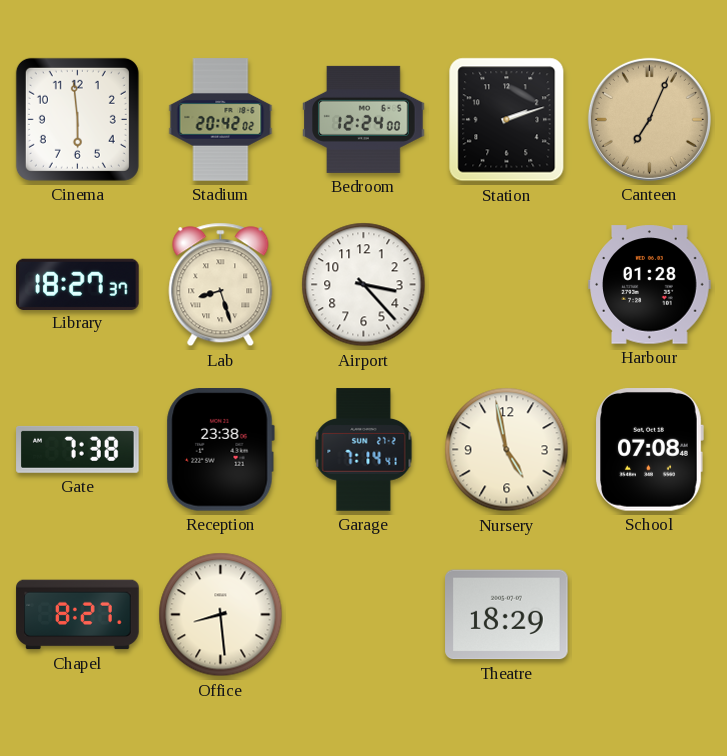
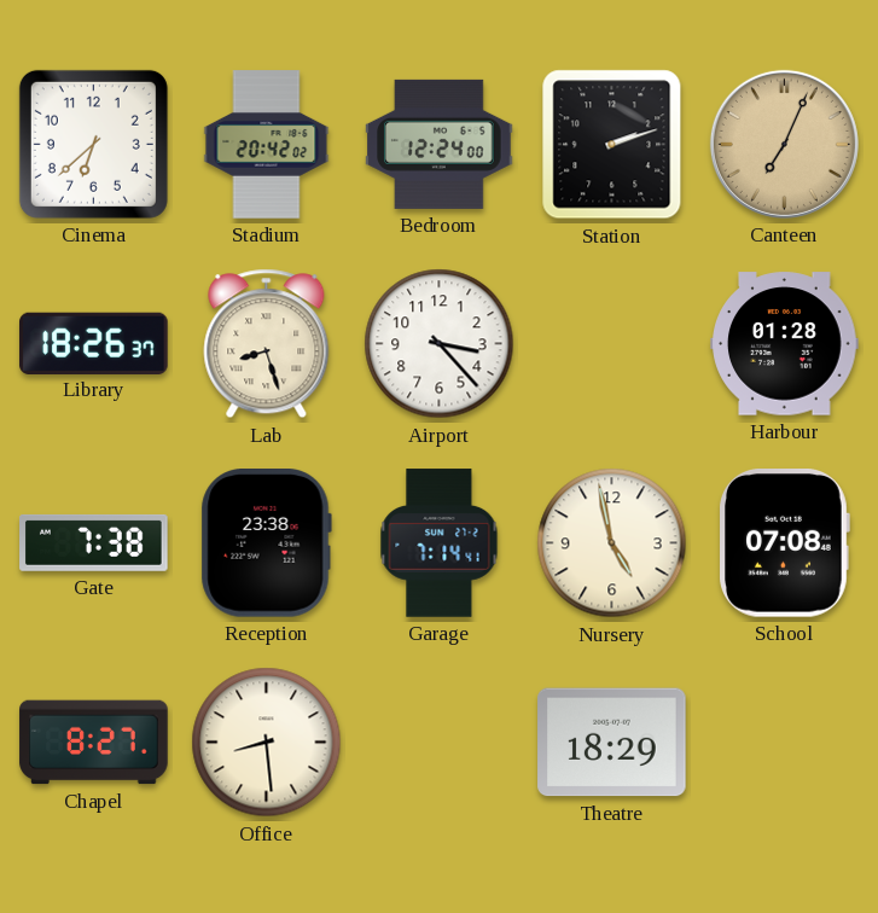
Cinema: 5:59 -> 6:38 (93, 144)
Library: 18:27 -> 18:26 (94, 343)
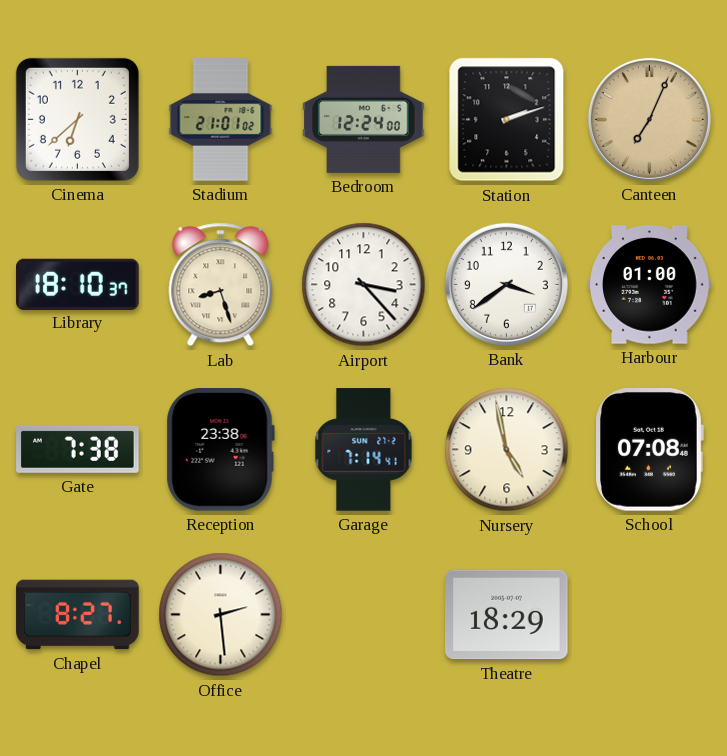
Stadium: 20:42 -> 21:01 (221, 120)
Library: 18:26 -> 18:10 (78, 284)
Bank: none -> 3:39 (506, 284)
Harbour: 01:28 -> 01:00 (650, 285)
Office: 8:29 -> 2:29 (221, 615)
